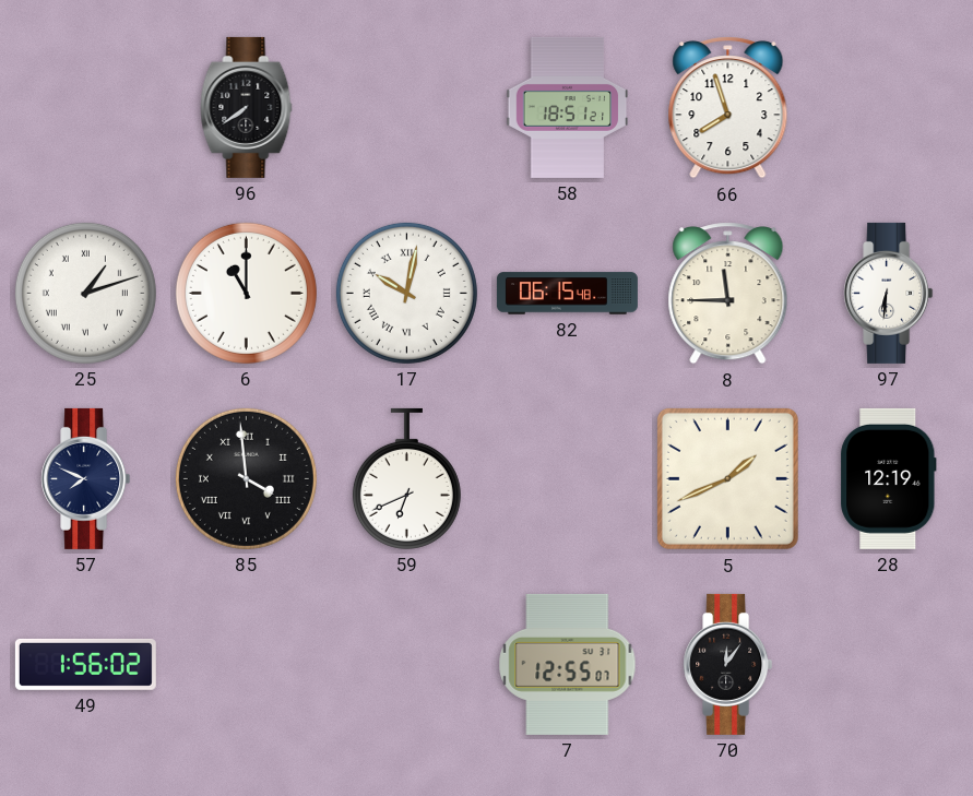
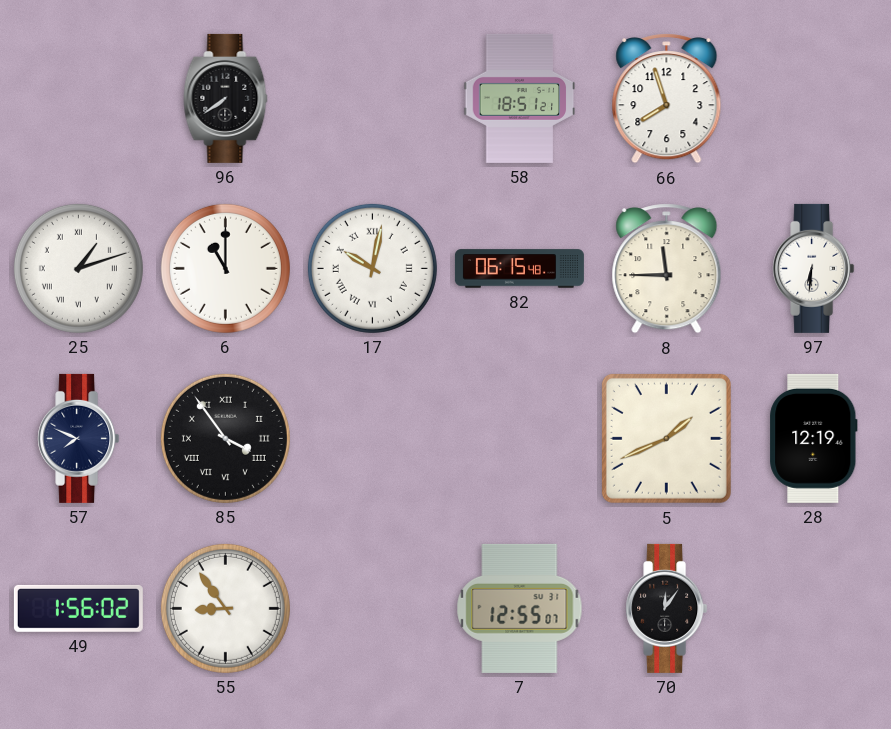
85: 3:59 -> 3:54 (225, 438)
59: 6:41 -> none (406, 478)
55: none -> 8:54 (225, 608)
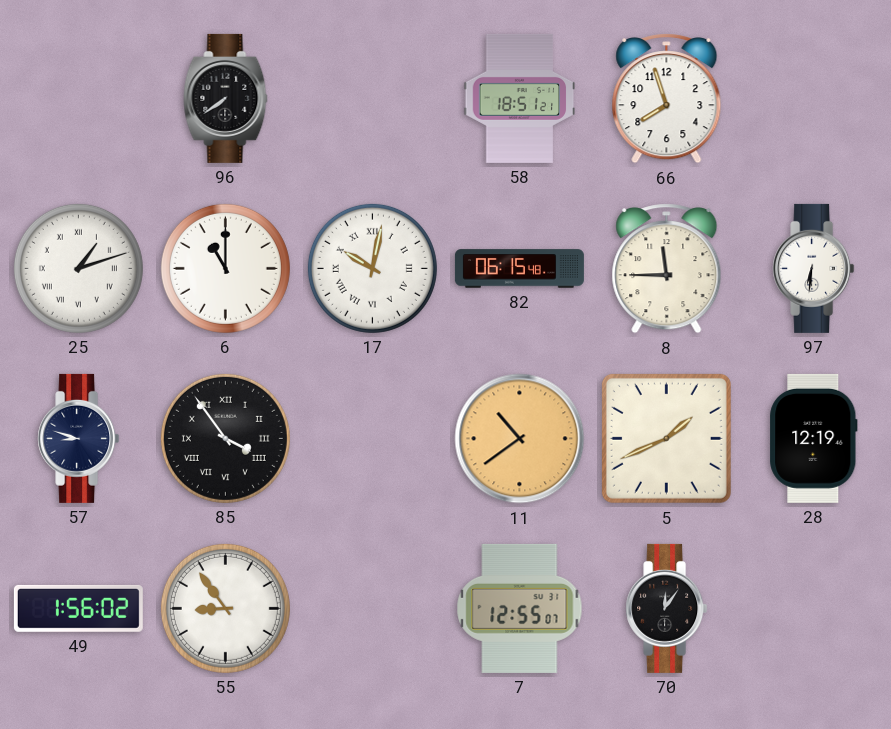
57: 7:49 -> 8:48 (79, 438)
11: none -> 10:39 (520, 439)
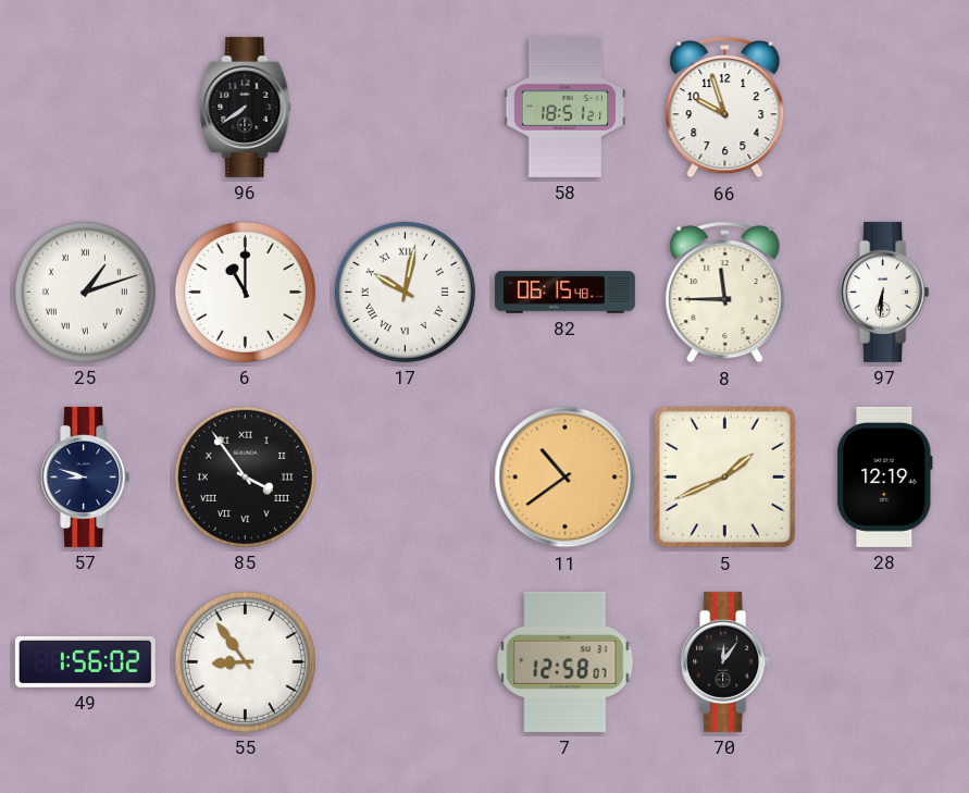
66: 7:57 -> 9:57 (725, 108)
7: 12:55 -> 12:58 (566, 661)
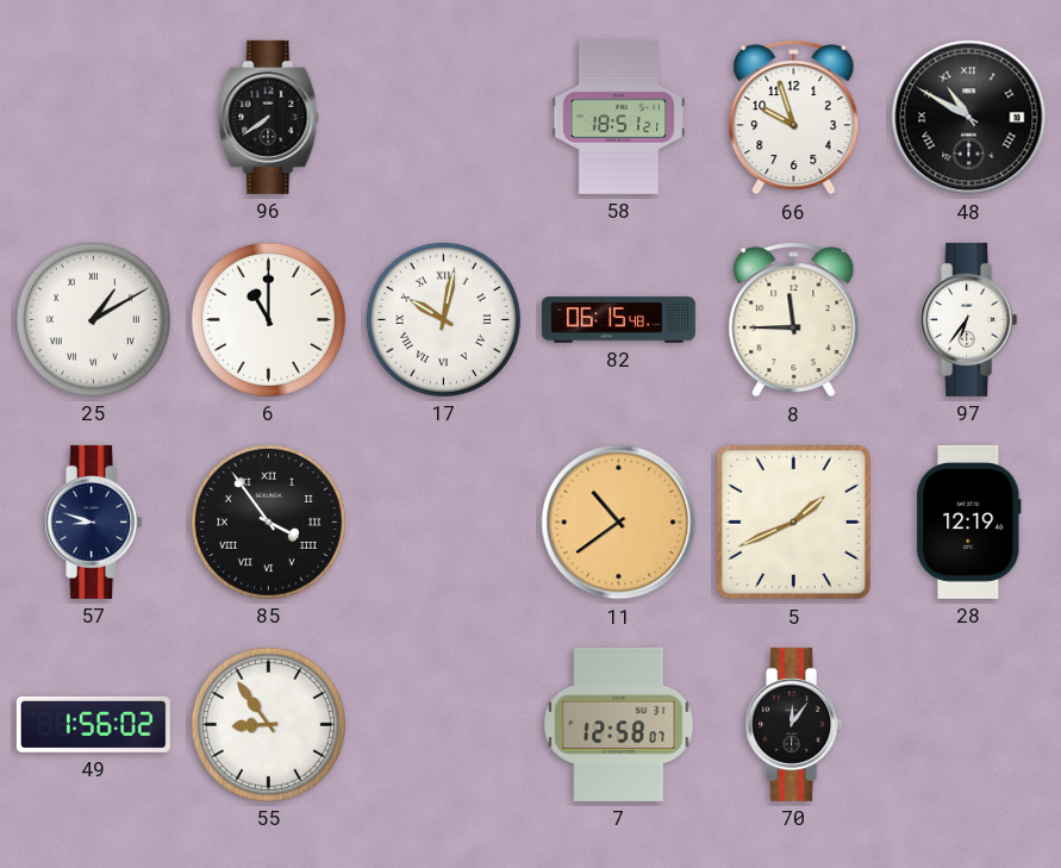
48: none -> 10:50 (969, 118)
25: 1:12 -> 1:10 (93, 319)
97: 6:31 -> 6:36 (969, 319)
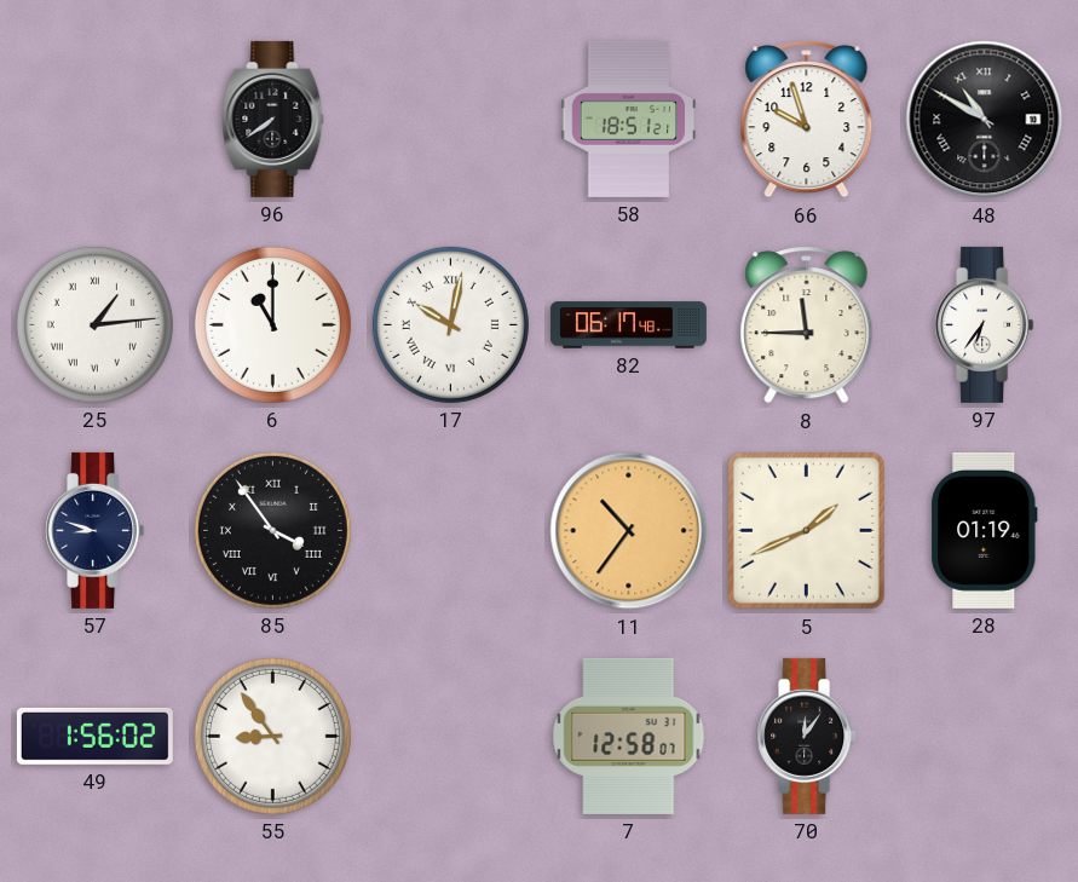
25: 1:10 -> 1:14 (94, 324)
82: 06:15 -> 06:17 (628, 325)
11: 10:39 -> 10:36 (629, 531)
28: 12:19 -> 01:19 (985, 530)
